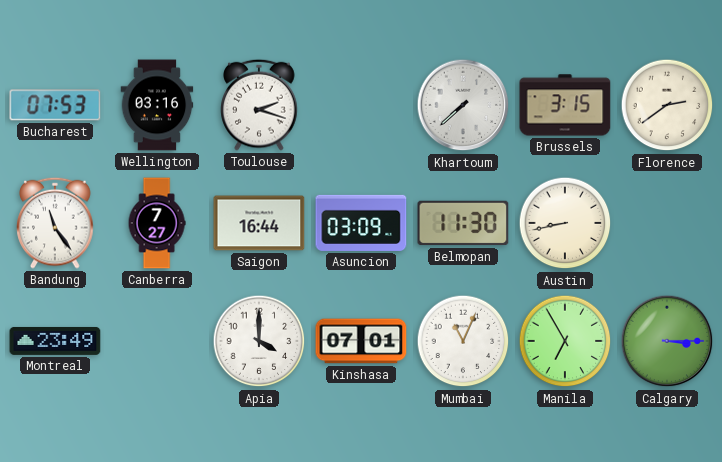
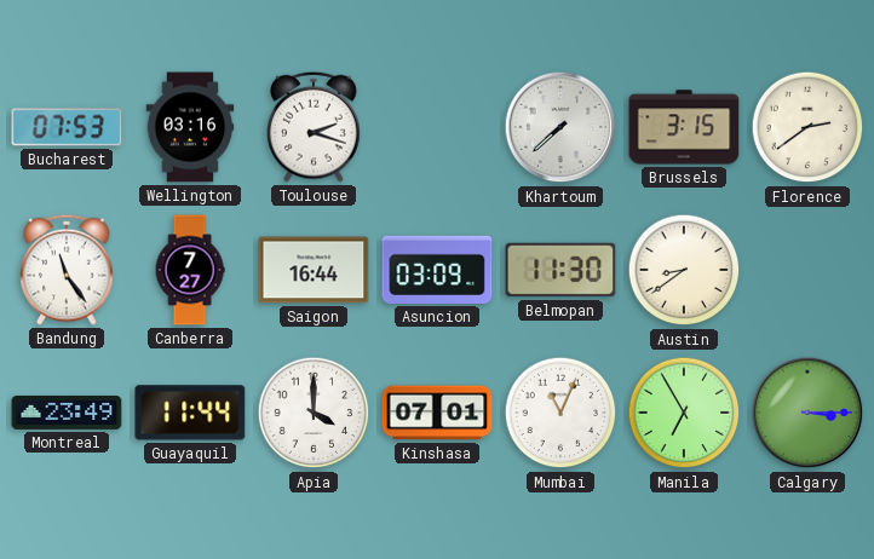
Austin: 8:43 -> 8:39 (684, 270)
Guayaquil: none -> 11:44 (190, 413)
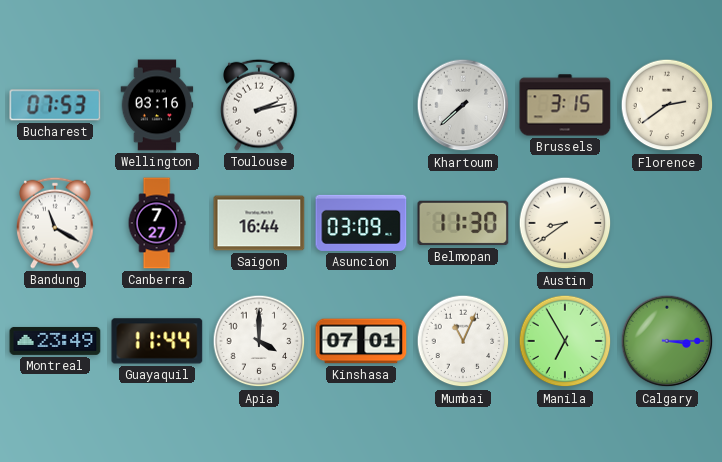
Toulouse: 2:18 -> 2:13 (259, 105)
Bandung: 11:24 -> 11:20 (55, 223)
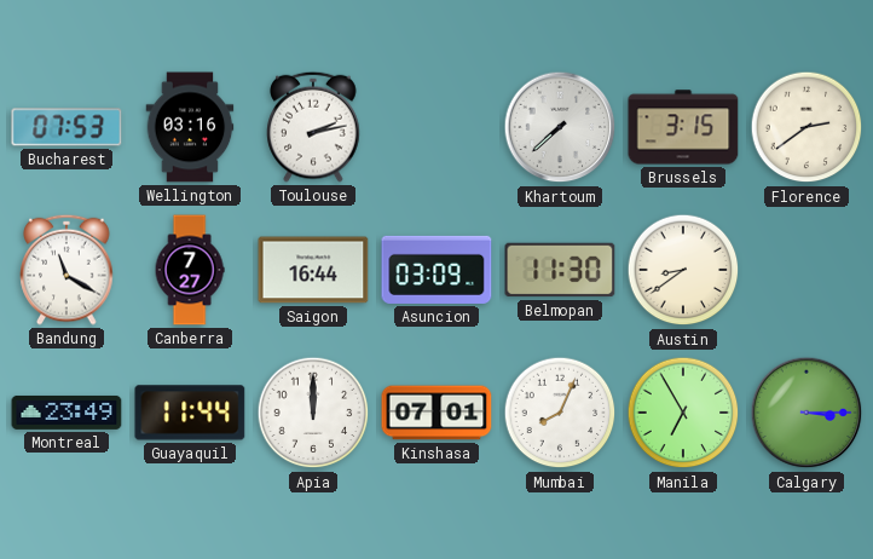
Apia: 4:00 -> 12:00 (313, 413)
Mumbai: 11:04 -> 8:04 (560, 413)
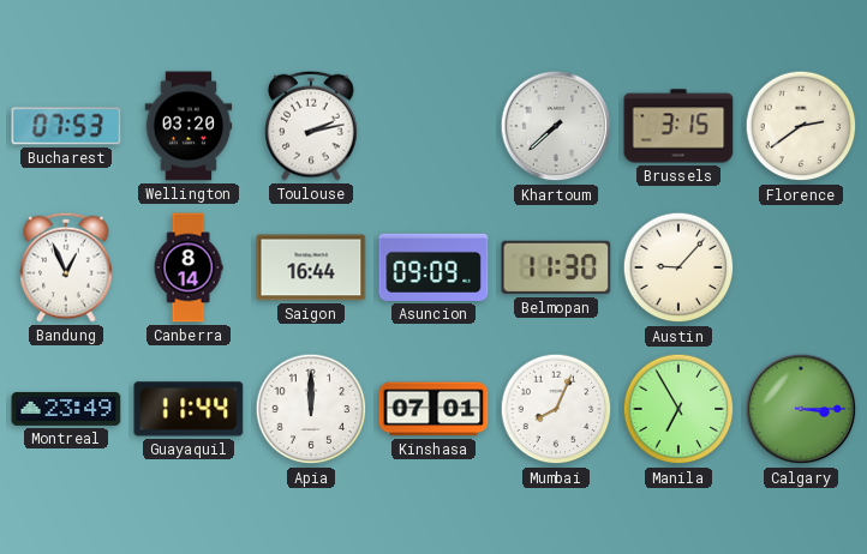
Wellington: 03:16 -> 03:20 (189, 126)
Bandung: 11:20 -> 12:56 (66, 267)
Canberra: 7:27 -> 8:14 (189, 267)
Asuncion: 03:09 -> 09:09 (433, 267)
Austin: 8:39 -> 9:07 (678, 267)
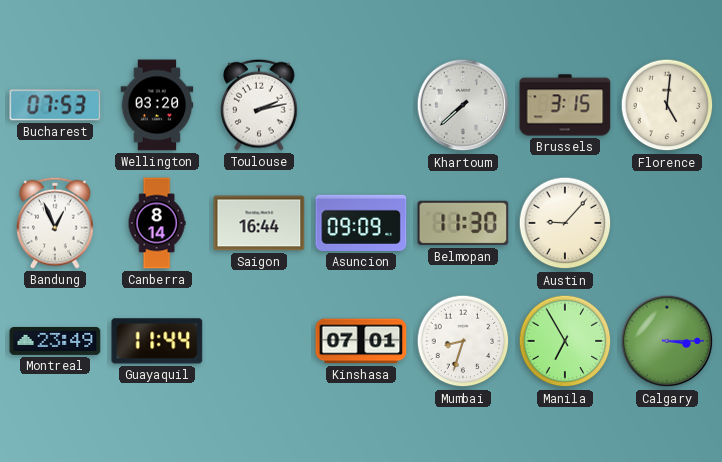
Florence: 2:39 -> 5:01 (667, 105)
Apia: 12:00 -> none (311, 409)
Mumbai: 8:04 -> 8:33 (463, 341)
